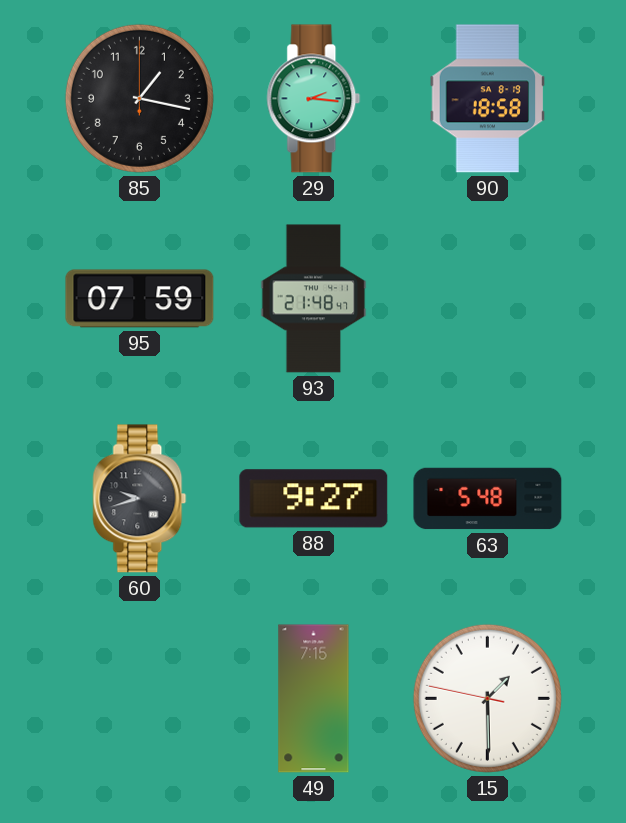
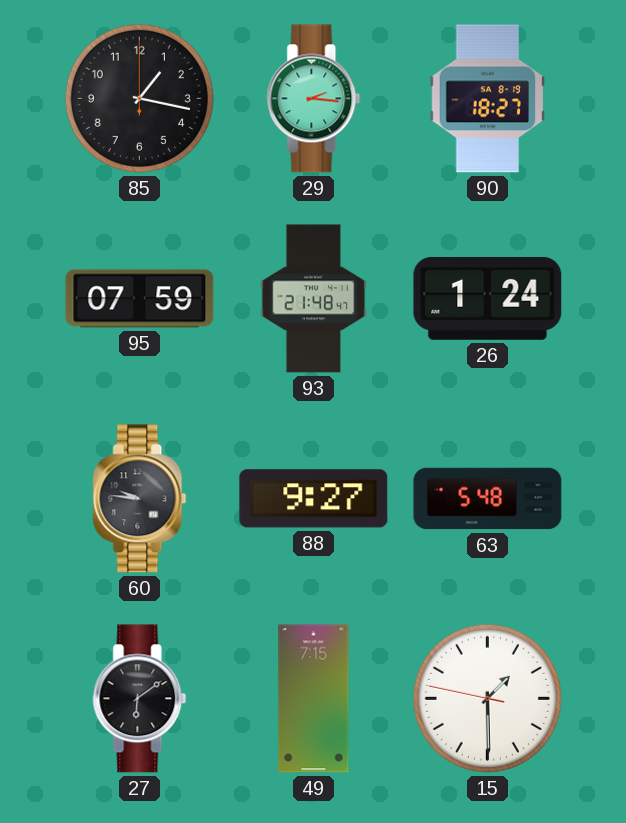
90: 18:58 -> 18:27 (488, 99)
26: none -> 1:24 (488, 298)
60: 9:42 -> 9:46 (140, 499)
27: none -> 6:09 (140, 699)
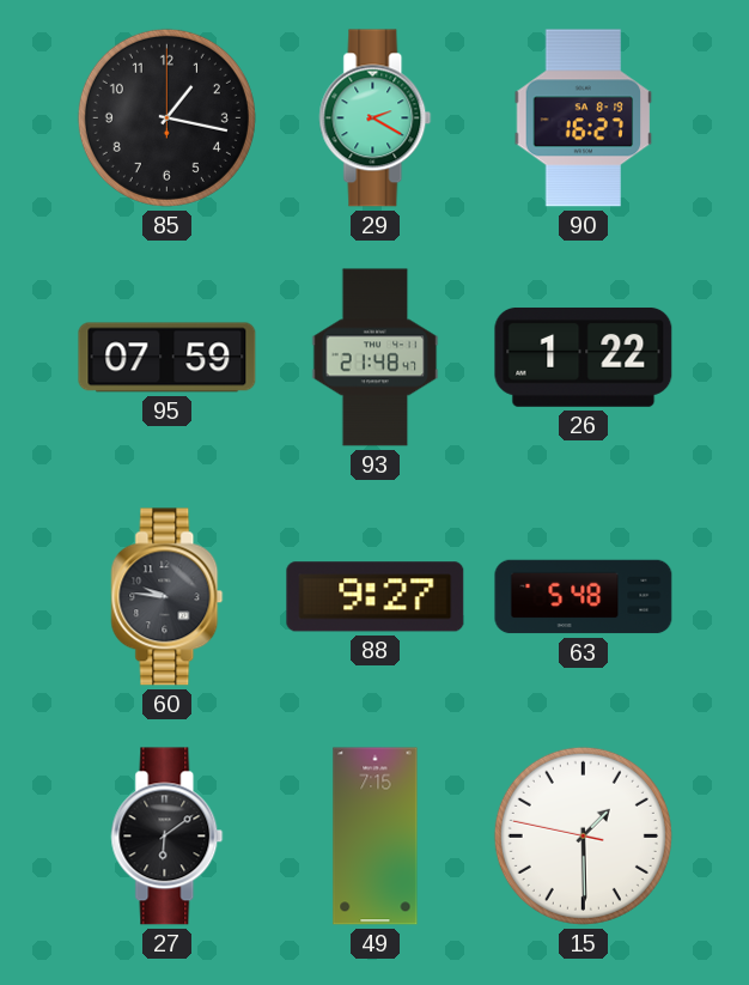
29: 2:16 -> 2:20 (376, 118)
90: 18:27 -> 16:27 (584, 118)
26: 1:24 -> 1:22 (584, 357)
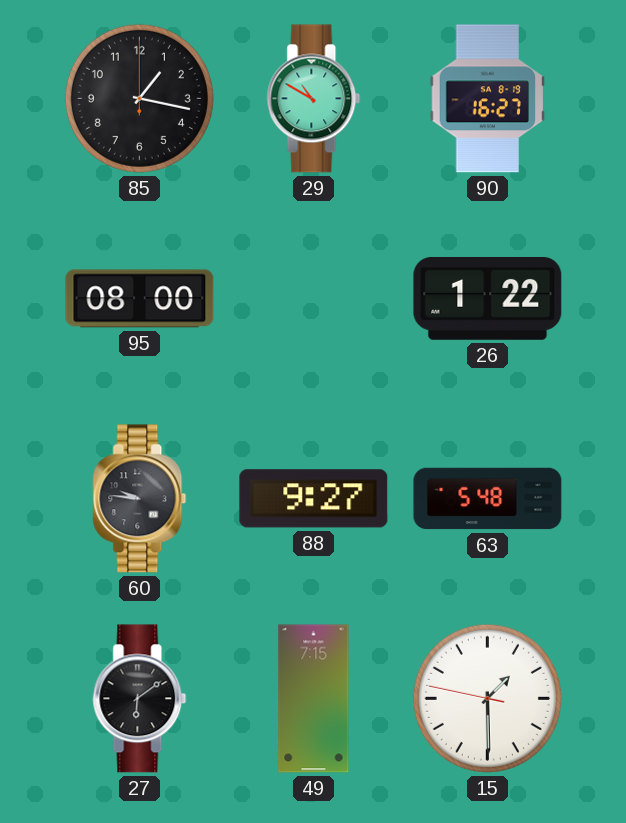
29: 2:20 -> 10:50 (314, 99)
95: 07:59 -> 08:00 (140, 299)
93: 21:48 -> none (376, 358)
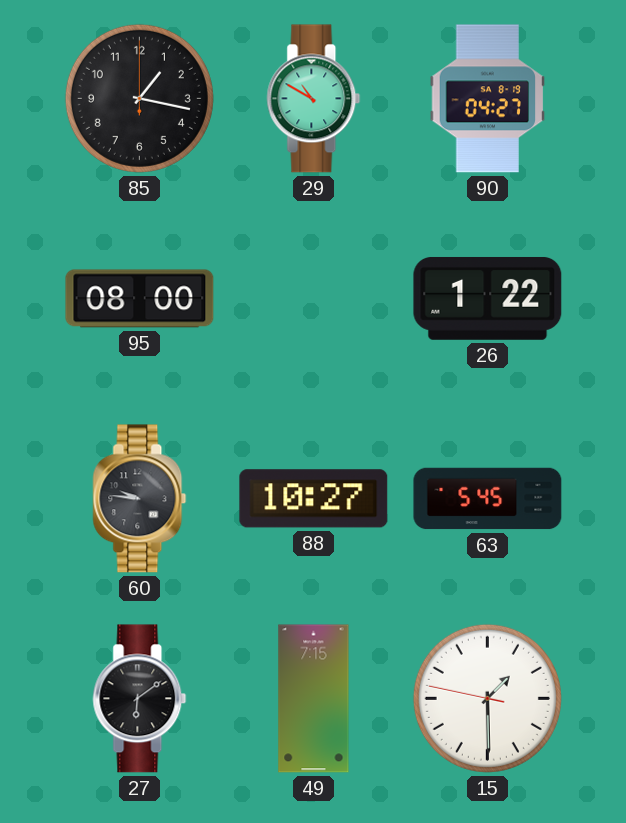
90: 16:27 -> 04:27 (488, 99)
88: 9:27 -> 10:27 (314, 499)
63: 5:48 -> 5:45 (488, 499)
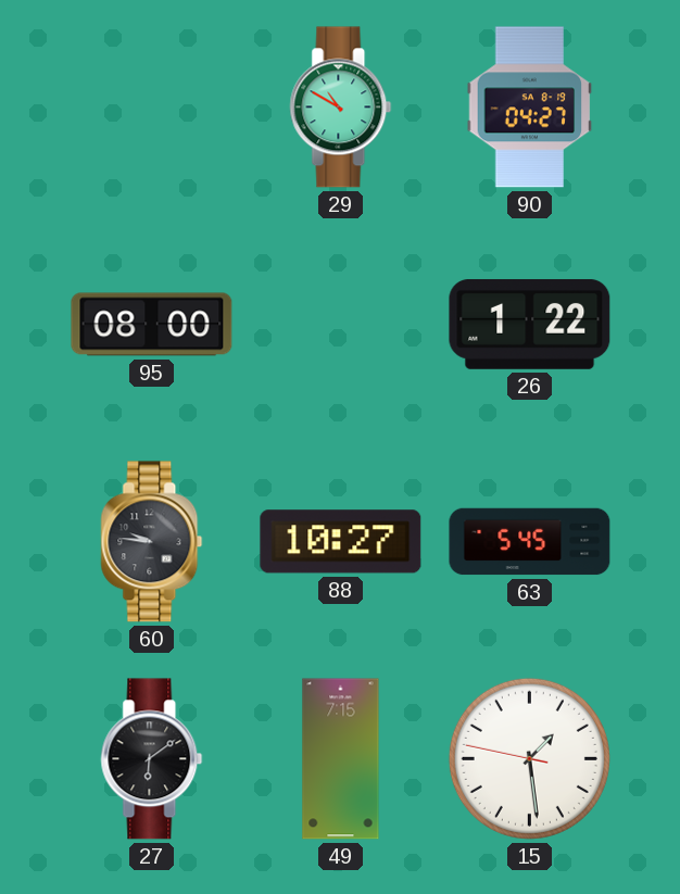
85: 1:17 -> none (139, 98)
15: 1:29 -> 1:28 (529, 758)
